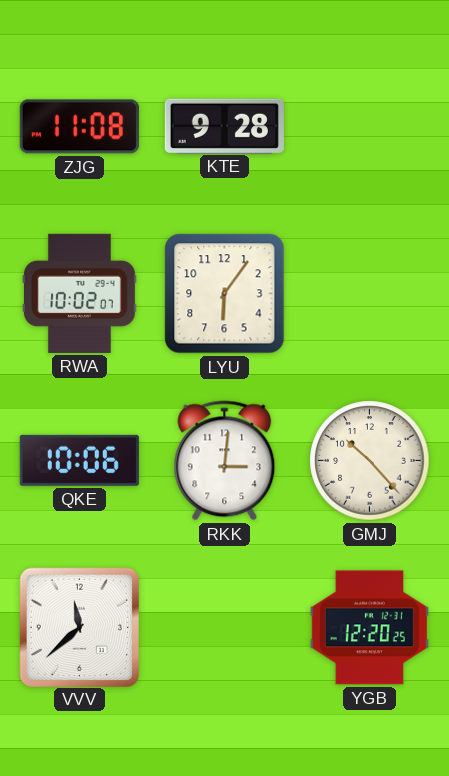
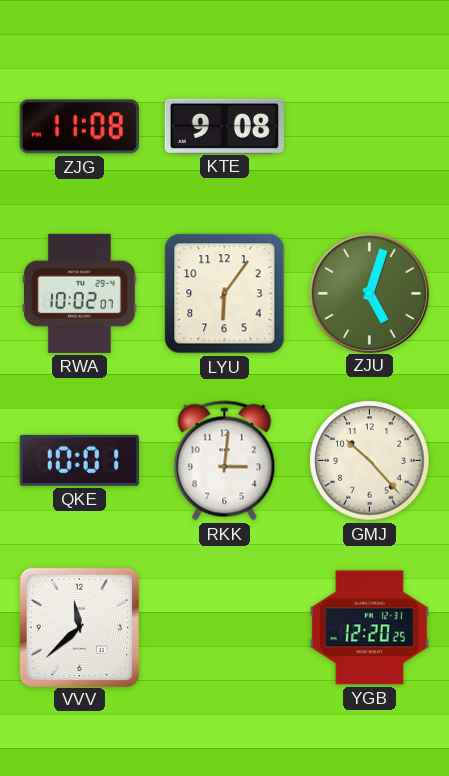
KTE: 9:28 -> 9:08 (224, 126)
ZJU: none -> 5:03 (369, 293)
QKE: 10:06 -> 10:01 (79, 460)
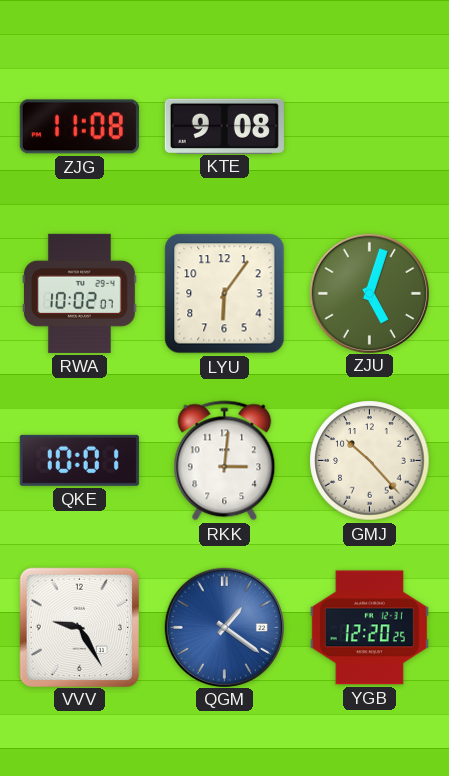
VVV: 11:38 -> 9:25 (79, 627)
QGM: none -> 1:21 (224, 627)
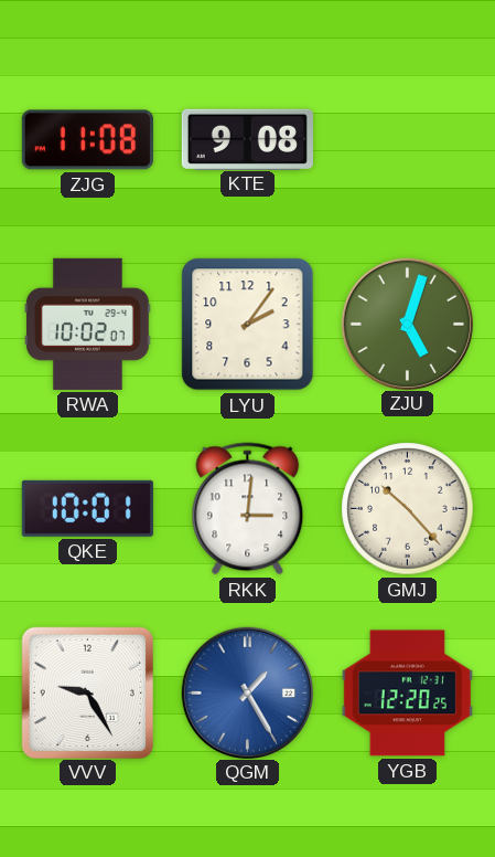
LYU: 6:06 -> 2:06 (248, 325)
QGM: 1:21 -> 1:25 (247, 692)
